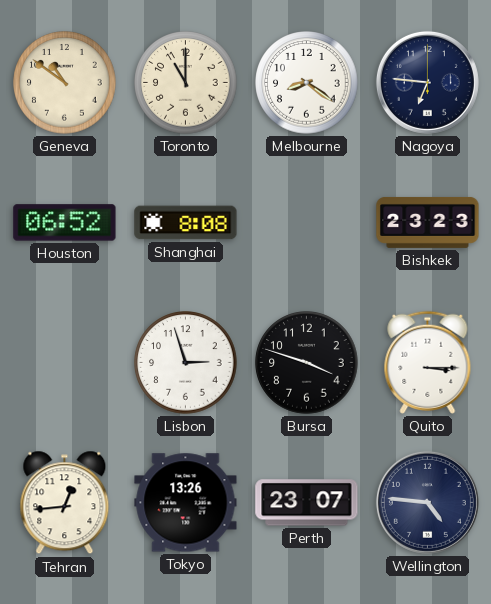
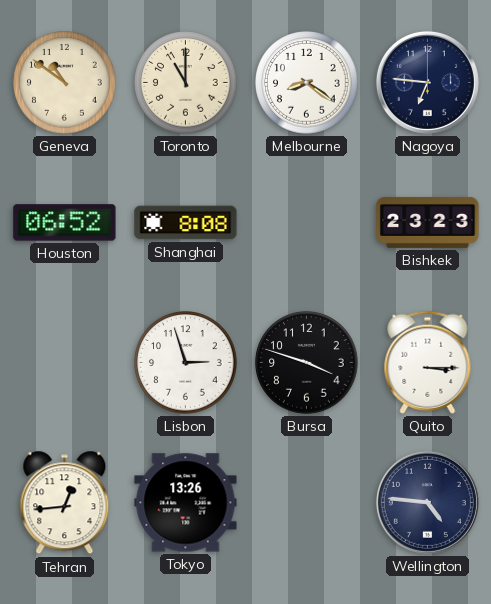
Perth: 23:07 -> none (307, 503)
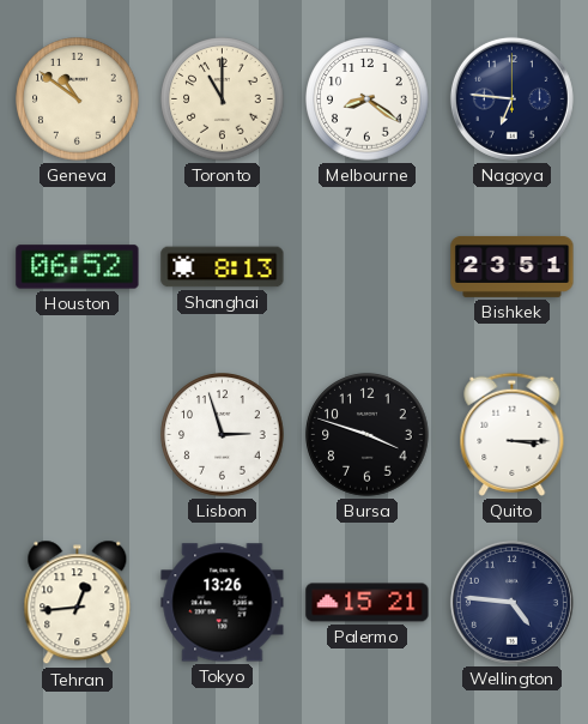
Shanghai: 8:08 -> 8:13 (223, 267)
Bishkek: 23:23 -> 23:51 (513, 266)
Palermo: none -> 15:21 (368, 603)
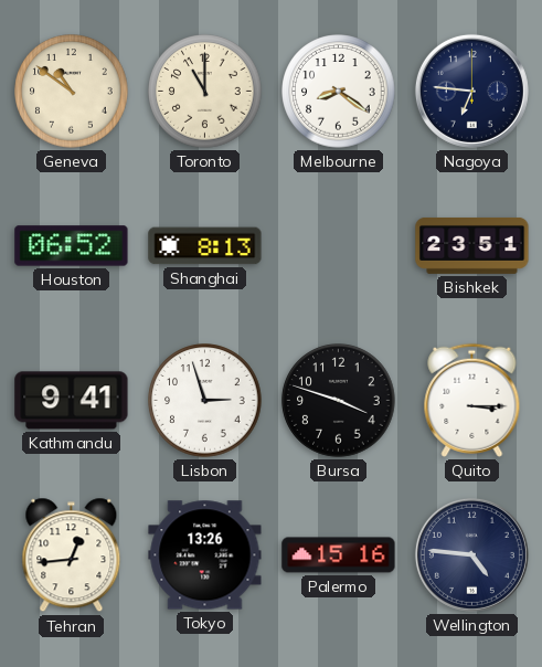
Kathmandu: none -> 9:41 (72, 401)
Palermo: 15:21 -> 15:16 (339, 555)
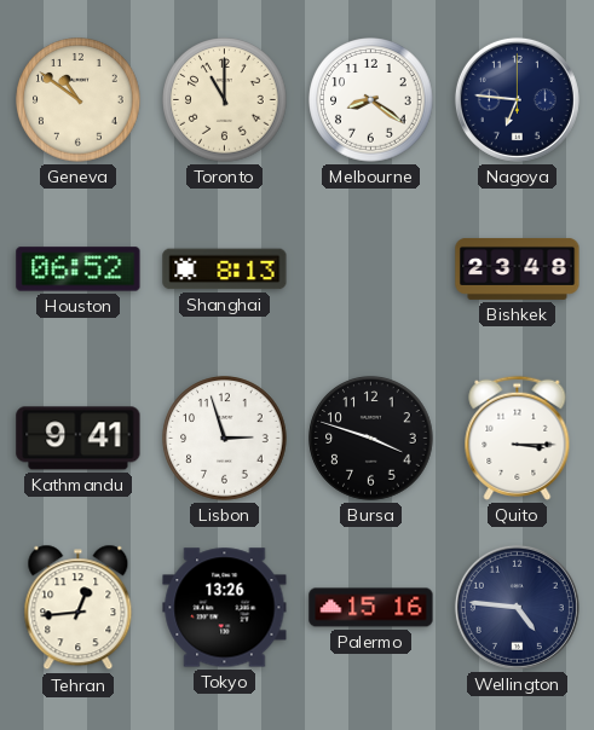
Bishkek: 23:51 -> 23:48 (518, 268)
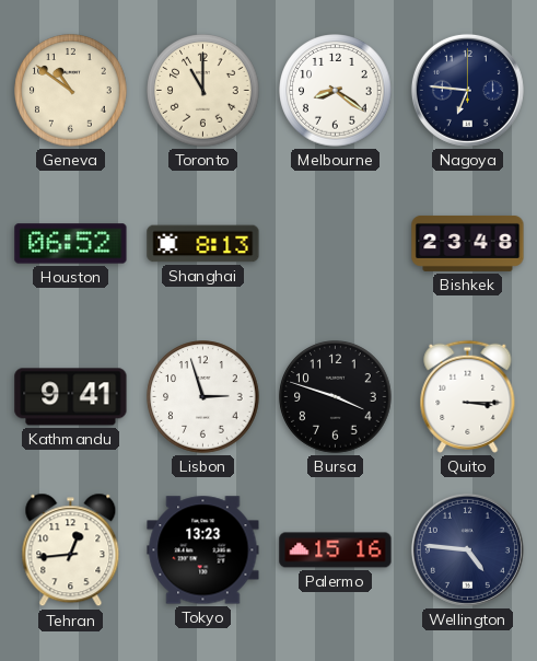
Tokyo: 13:26 -> 13:23 (203, 550)
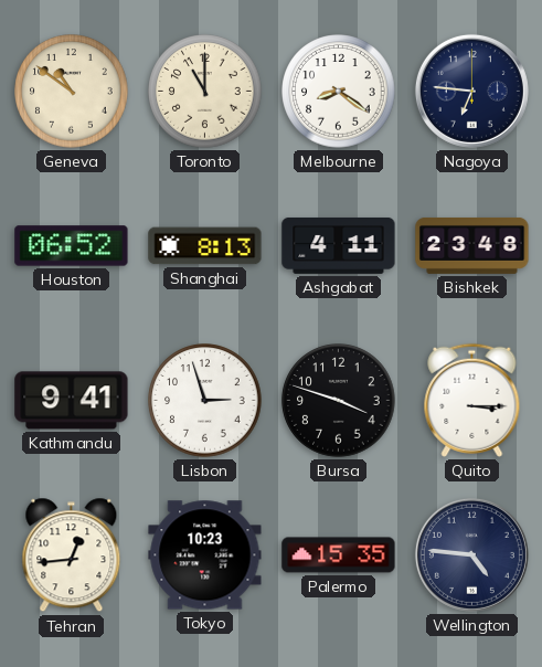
Ashgabat: none -> 4:11 (339, 245)
Tokyo: 13:23 -> 10:23 (205, 555)
Palermo: 15:16 -> 15:35 (339, 555)
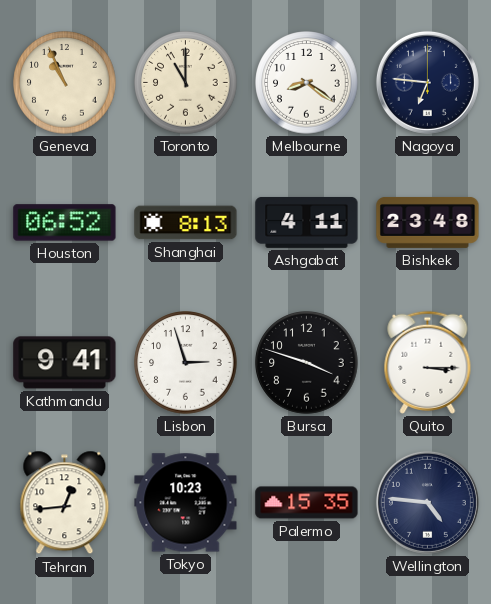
Geneva: 10:51 -> 10:56 (65, 83)
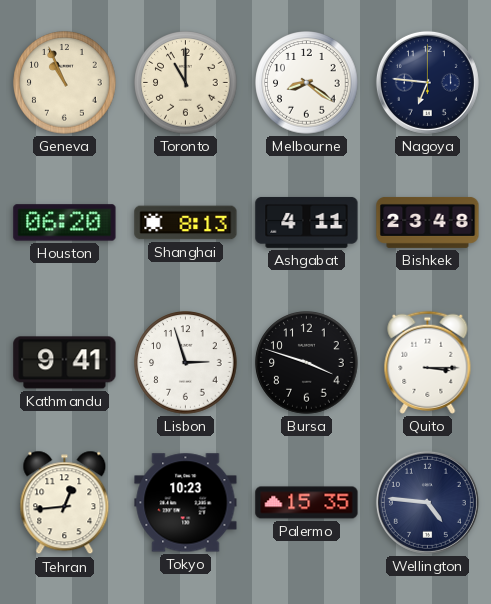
Houston: 06:52 -> 06:20 (65, 223)
